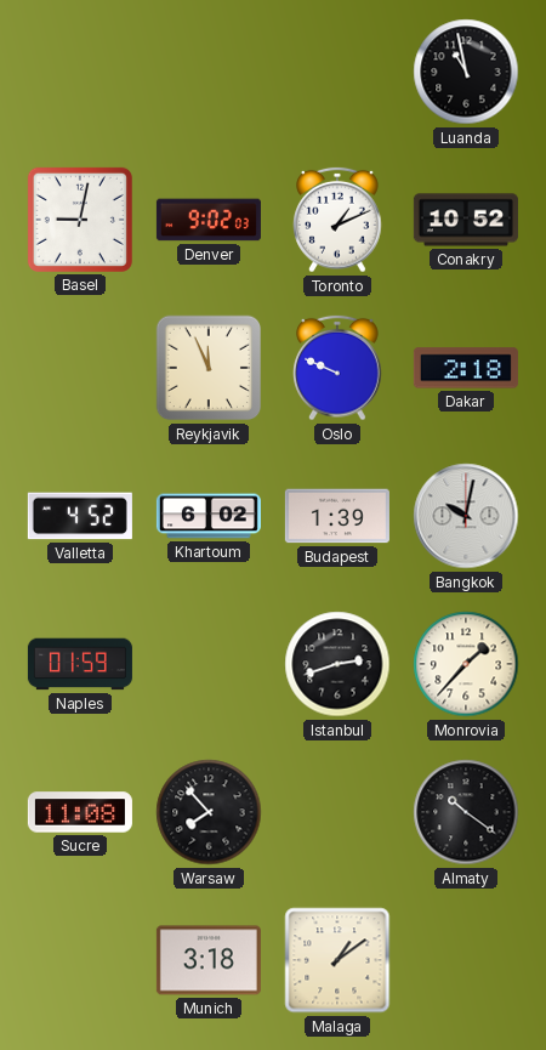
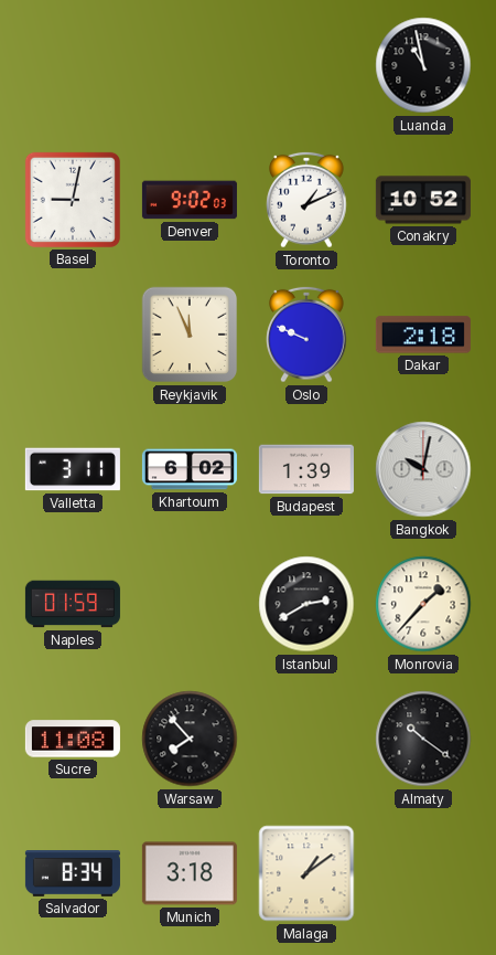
Valletta: 4:52 -> 3:11 (73, 469)
Istanbul: 2:42 -> 2:40 (306, 604)
Salvador: none -> 8:34 (73, 874)
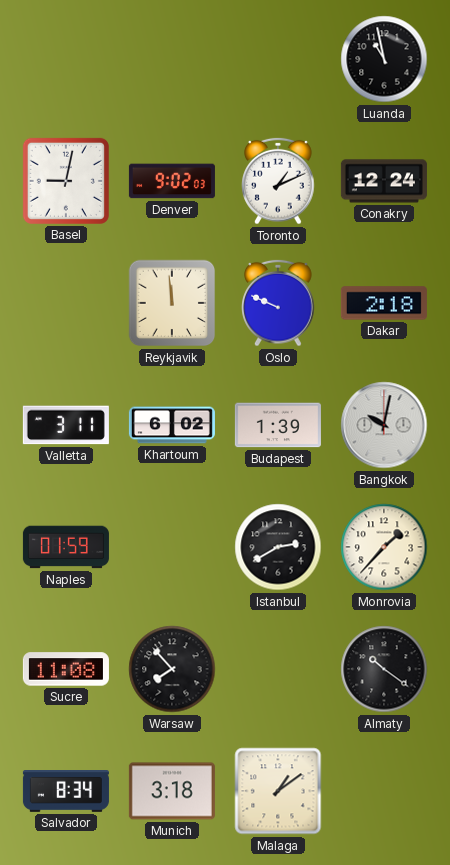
Conakry: 10:52 -> 12:24 (384, 181)
Reykjavik: 11:56 -> 11:59 (172, 303)
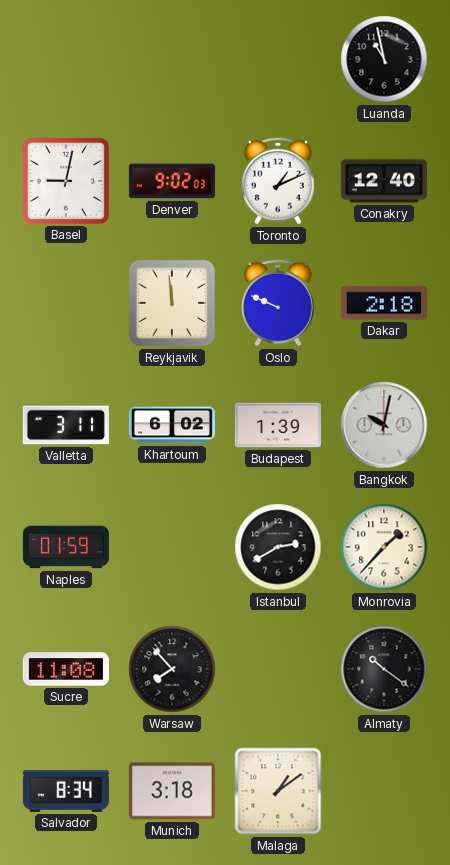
Conakry: 12:24 -> 12:40 (384, 181)
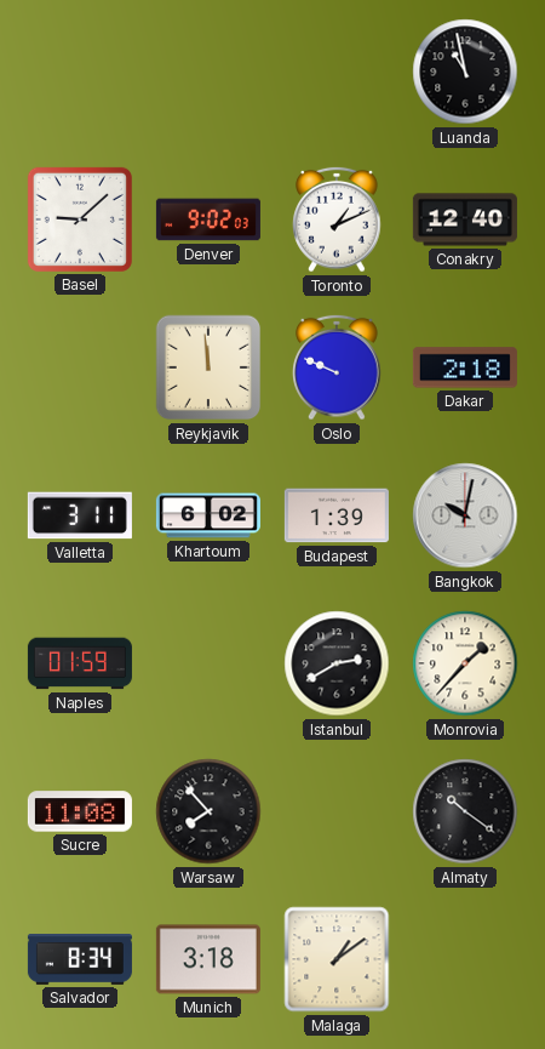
Basel: 9:02 -> 9:08 (80, 220)
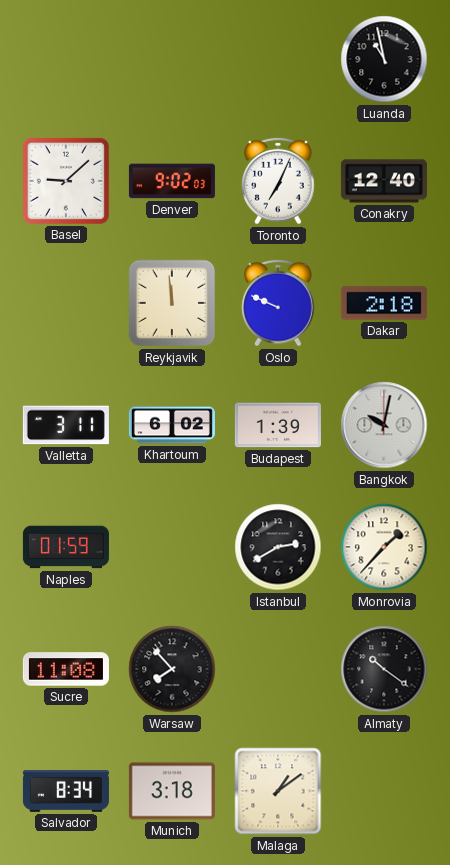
Toronto: 1:11 -> 7:04 (278, 181)
